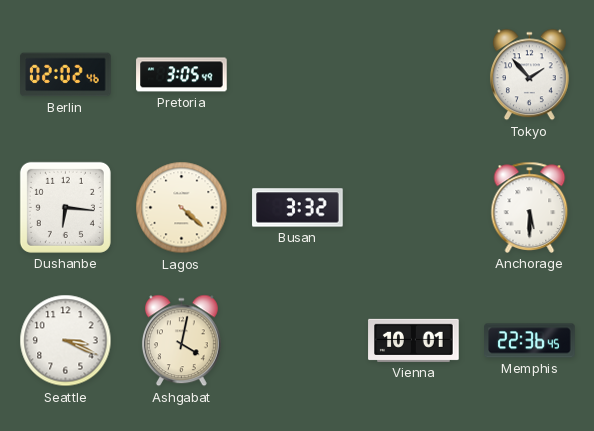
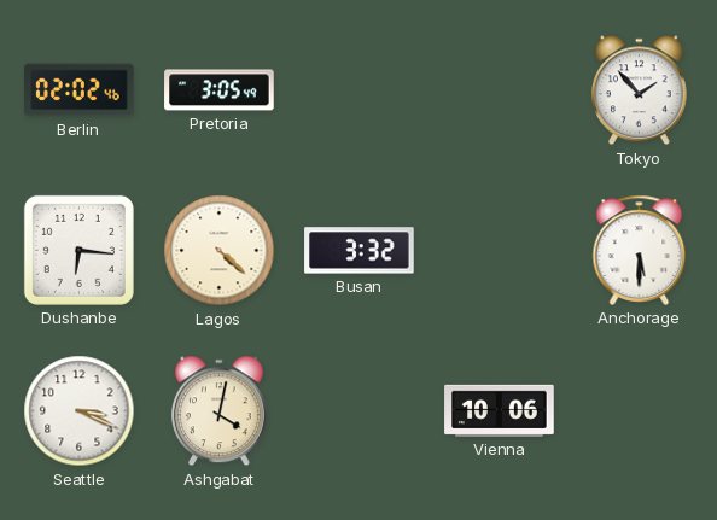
Vienna: 10:01 -> 10:06 (500, 410)
Memphis: 22:36 -> none (530, 341)
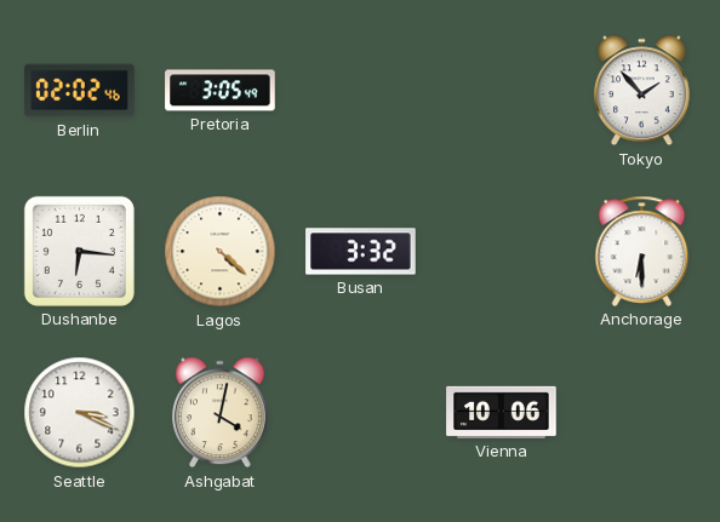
Anchorage: 5:30 -> 6:30 (642, 251)
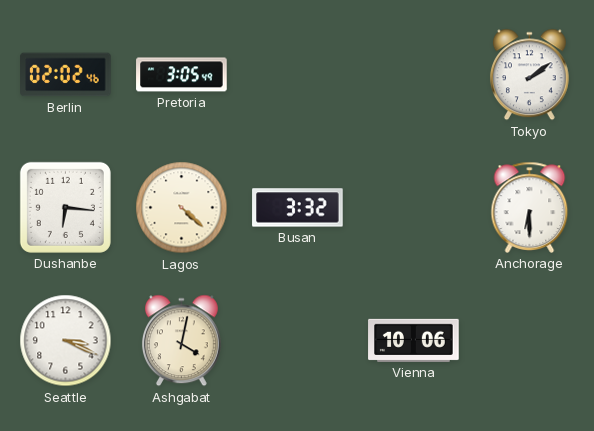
Tokyo: 1:53 -> 2:09 (529, 75)
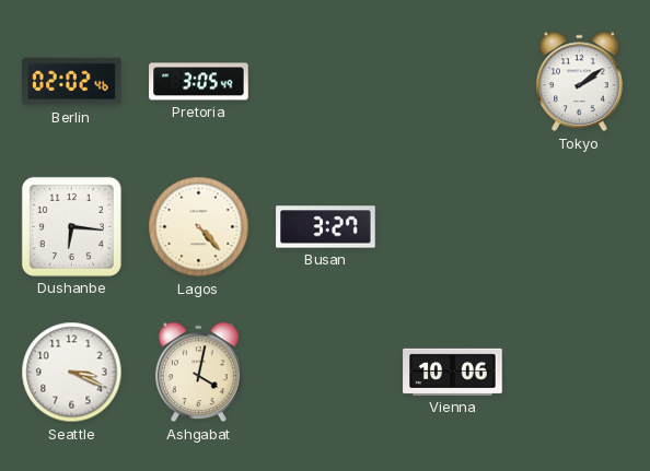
Lagos: 4:22 -> 4:23 (199, 227)
Busan: 3:32 -> 3:27 (326, 227)
Anchorage: 6:30 -> none (530, 207)
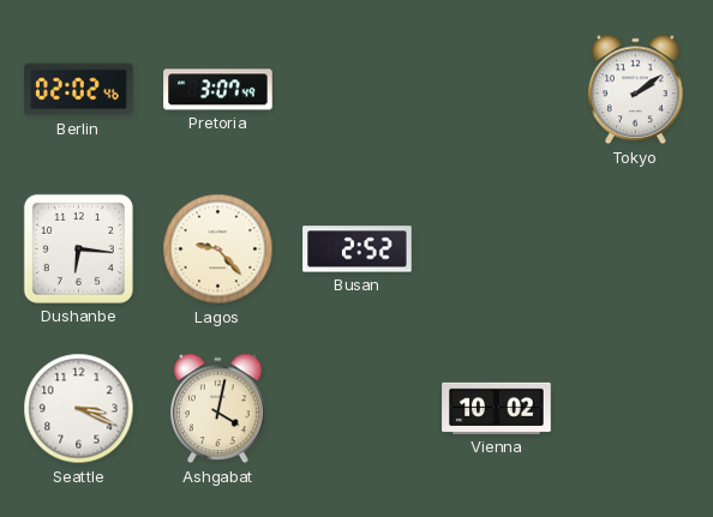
Pretoria: 3:05 -> 3:07 (218, 90)
Lagos: 4:23 -> 9:23 (218, 250)
Busan: 3:27 -> 2:52 (358, 250)
Vienna: 10:06 -> 10:02 (497, 408)
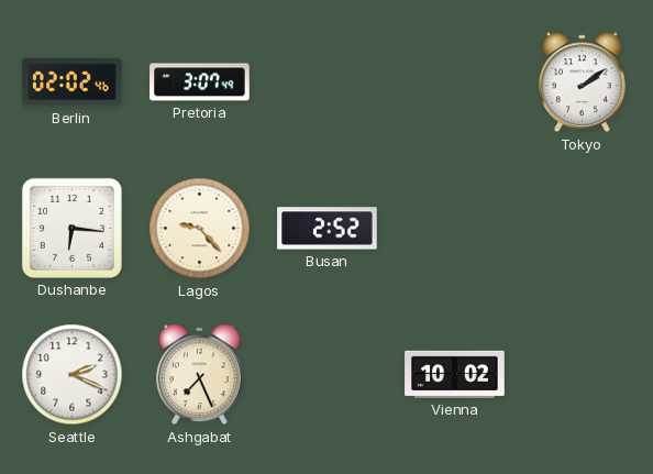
Seattle: 3:19 -> 2:19 (73, 375)
Ashgabat: 4:02 -> 7:26 (199, 375)
